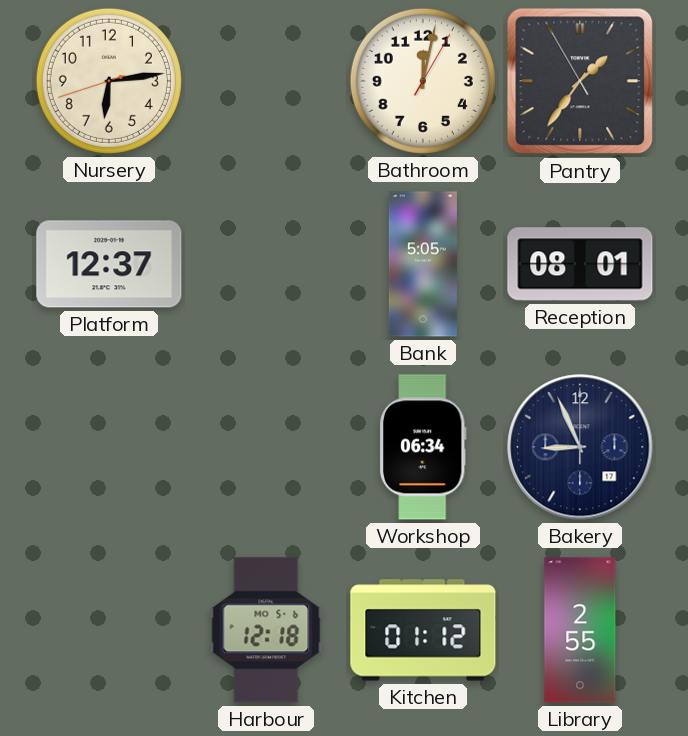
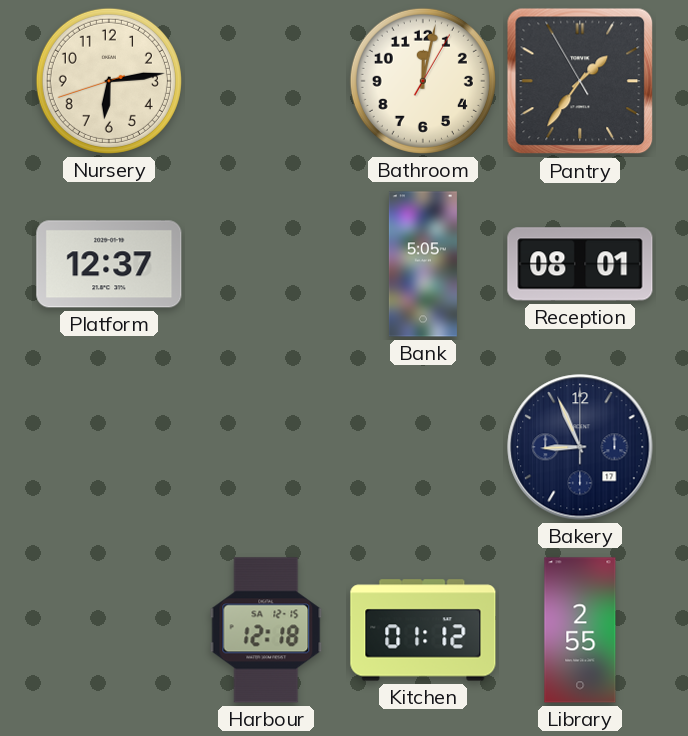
Workshop: 06:34 -> none (423, 447)
Harbour date: MO 5-6 -> SA 12-15 (266, 630)
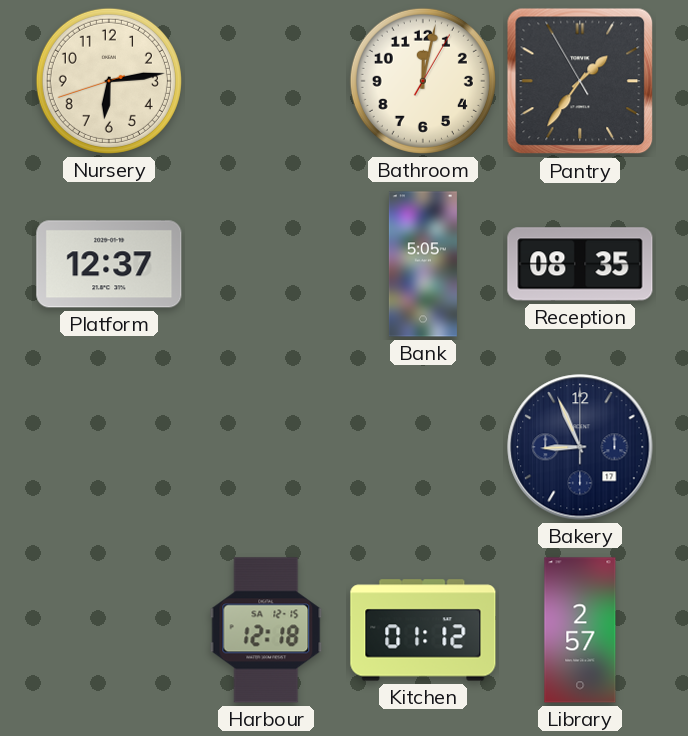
Reception: 08:01 -> 08:35 (580, 264)
Library: 2:55 -> 2:57 (580, 630)
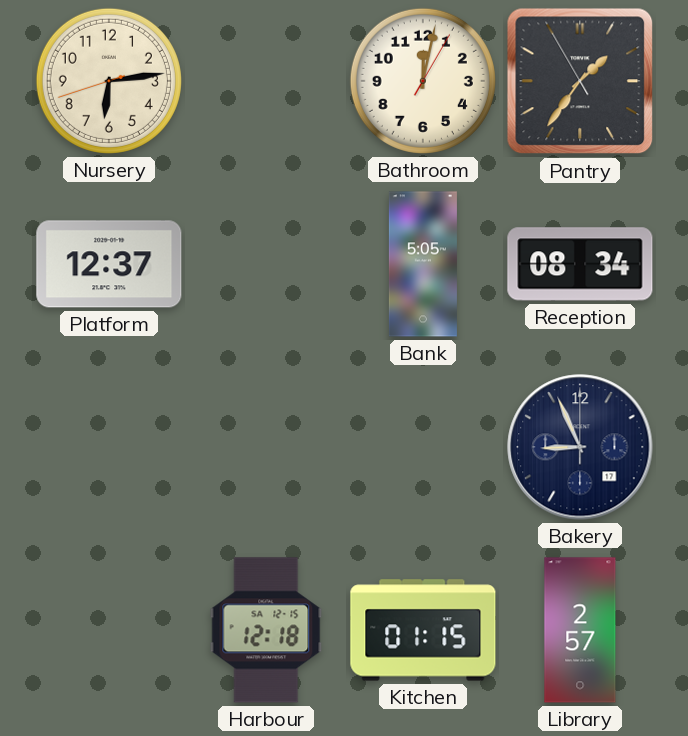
Reception: 08:35 -> 08:34 (580, 264)
Kitchen: 01:12 -> 01:15 (423, 630)
